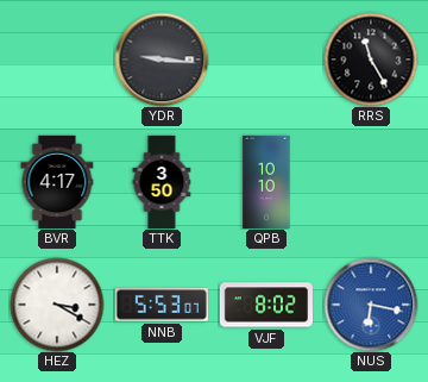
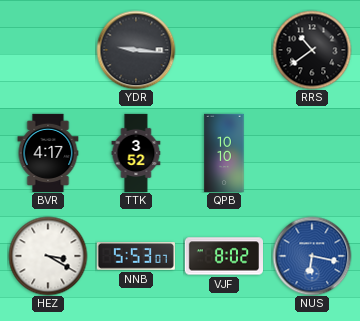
RRS: 11:25 -> 10:39 (312, 50)
TTK: 3:50 -> 3:52 (136, 153)
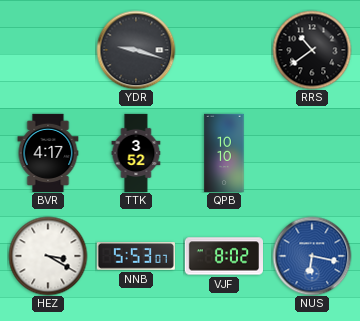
YDR: 9:16 -> 9:18 (136, 50)
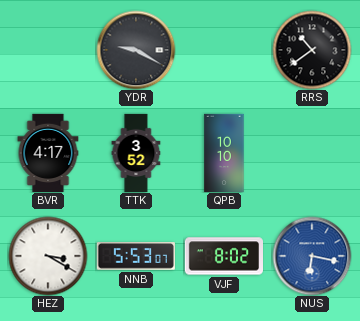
YDR: 9:18 -> 9:20 (136, 50)
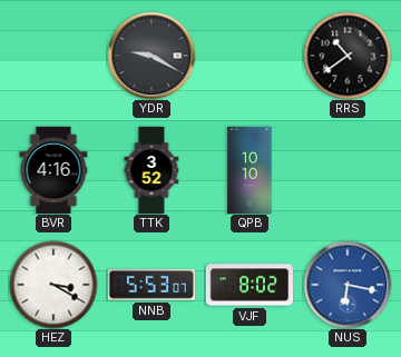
BVR: 4:17 -> 4:16 (53, 169)
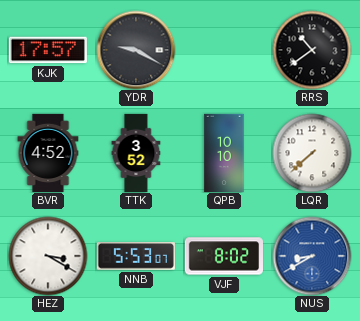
KJK: none -> 17:57 (48, 50)
BVR: 4:16 -> 4:52 (48, 152)
LQR: none -> 7:38 (312, 153)
NUS: 6:17 -> 8:40 (312, 256)
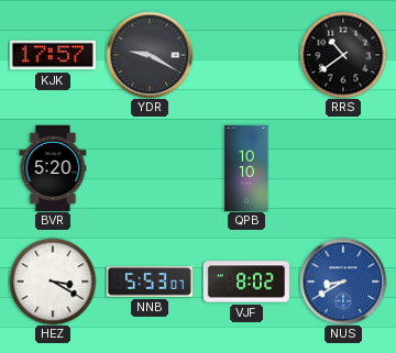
BVR: 4:52 -> 5:20 (53, 167)
TTK: 3:52 -> none (136, 153)
LQR: 7:38 -> none (312, 153)
